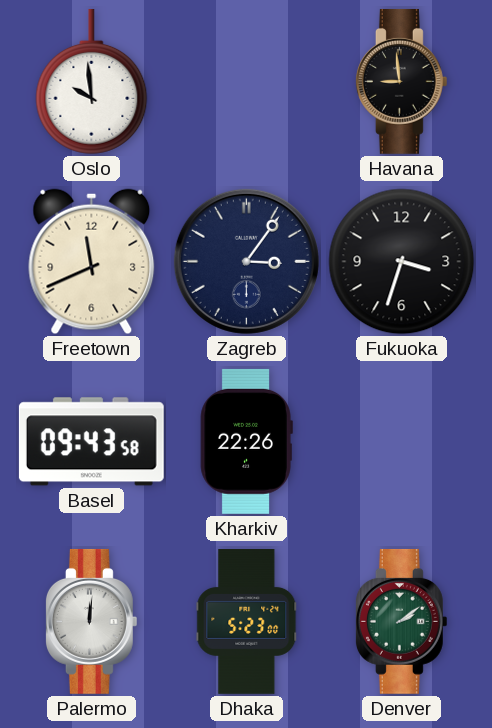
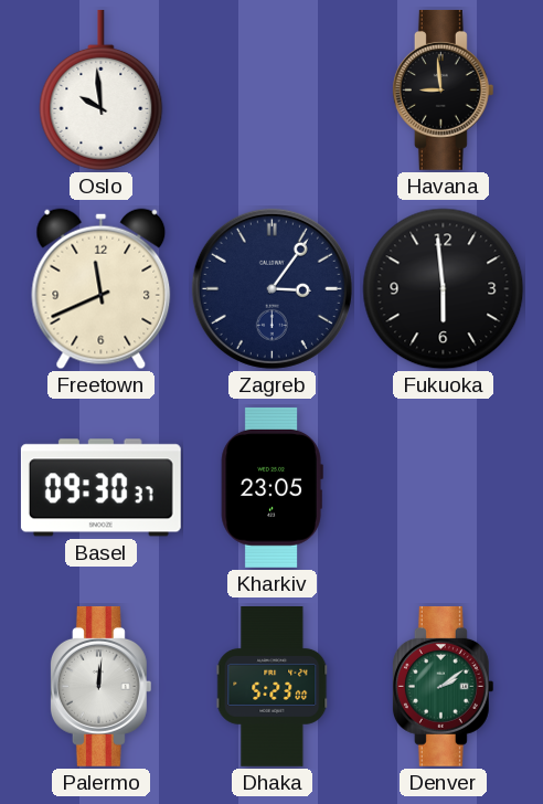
Fukuoka: 3:33 -> 5:59 (444, 289)
Basel: 09:43 -> 09:30 (100, 488)
Kharkiv: 22:26 -> 23:05 (271, 487)
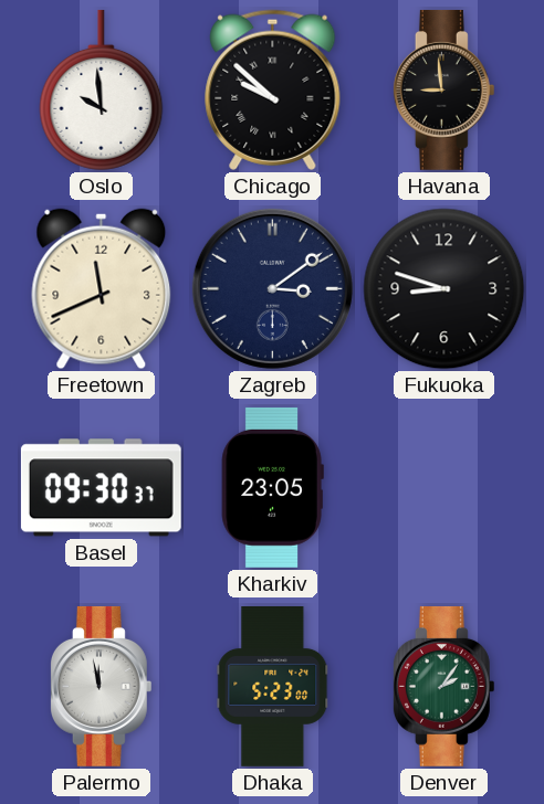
Chicago: none -> 9:52 (273, 89)
Zagreb: 3:06 -> 3:09 (272, 288)
Fukuoka: 5:59 -> 8:48 (444, 289)
Palermo: 12:01 -> 11:58 (101, 686)
Denver: 2:09 -> 2:06 (443, 686)
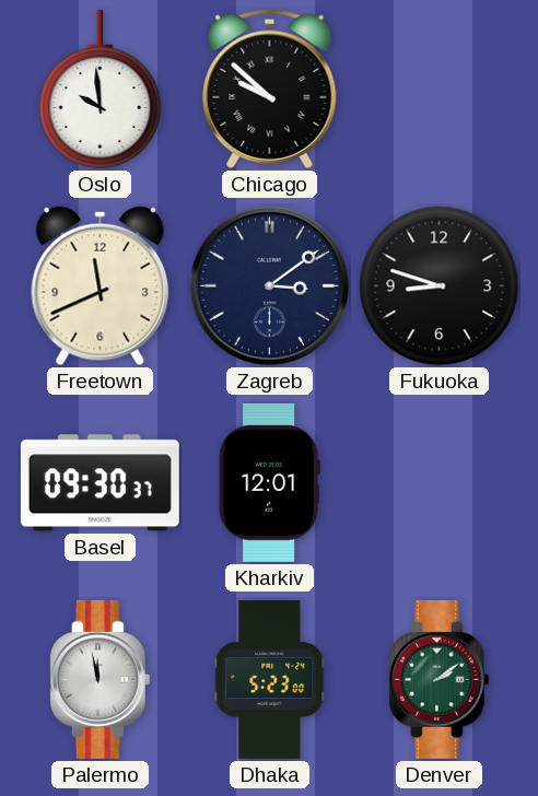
Havana: 8:59 -> none (443, 89)
Kharkiv: 23:05 -> 12:01 (269, 482)
Denver: 2:06 -> 2:09 (438, 679)
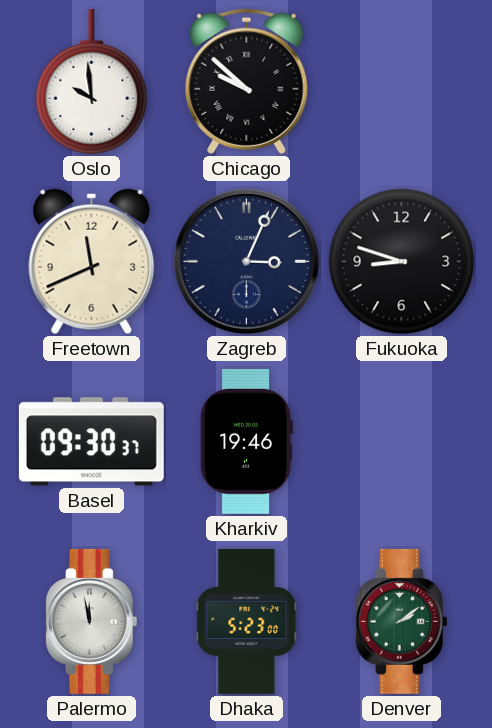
Zagreb: 3:09 -> 3:04 (246, 261)
Kharkiv: 12:01 -> 19:46 (246, 441)
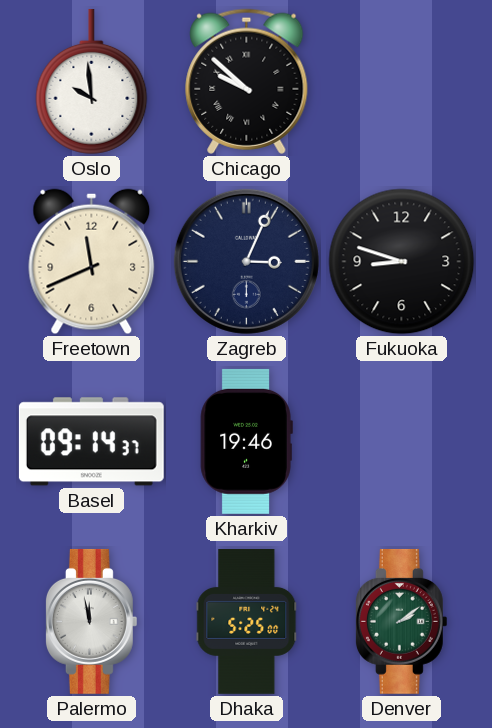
Basel: 09:30 -> 09:14 (91, 442)
Dhaka: 5:23 -> 5:25 (247, 622)
